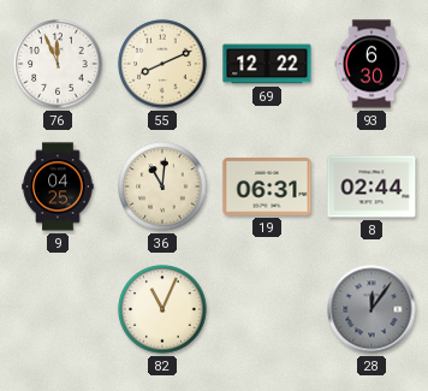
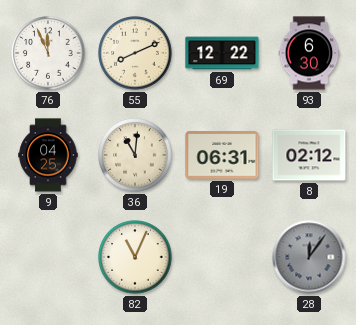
8: 02:44 -> 02:12 (309, 155)
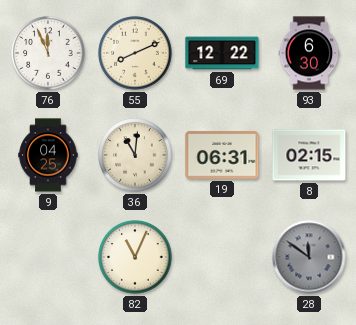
8: 02:12 -> 02:15 (309, 155)
28: 12:06 -> 11:51 (309, 257)
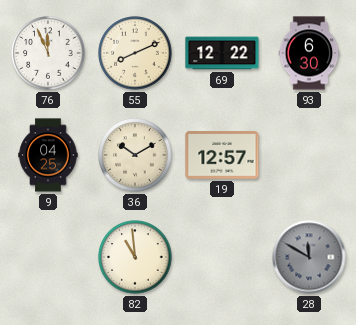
36: 11:01 -> 10:10 (135, 155)
19: 06:31 -> 12:57 (222, 155)
8: 02:15 -> none (309, 155)
82: 11:04 -> 10:59 (135, 257)
28: 11:51 -> 11:50 (309, 257)
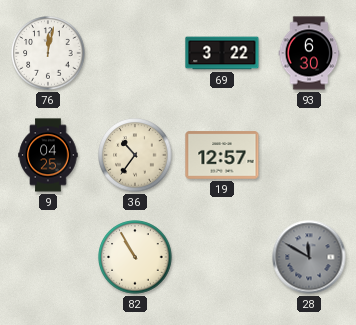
76: 11:56 -> 12:02 (48, 53)
55: 8:11 -> none (135, 53)
69: 12:22 -> 3:22 (222, 53)
36: 10:10 -> 10:36 (135, 155)
82: 10:59 -> 10:55 (135, 257)
